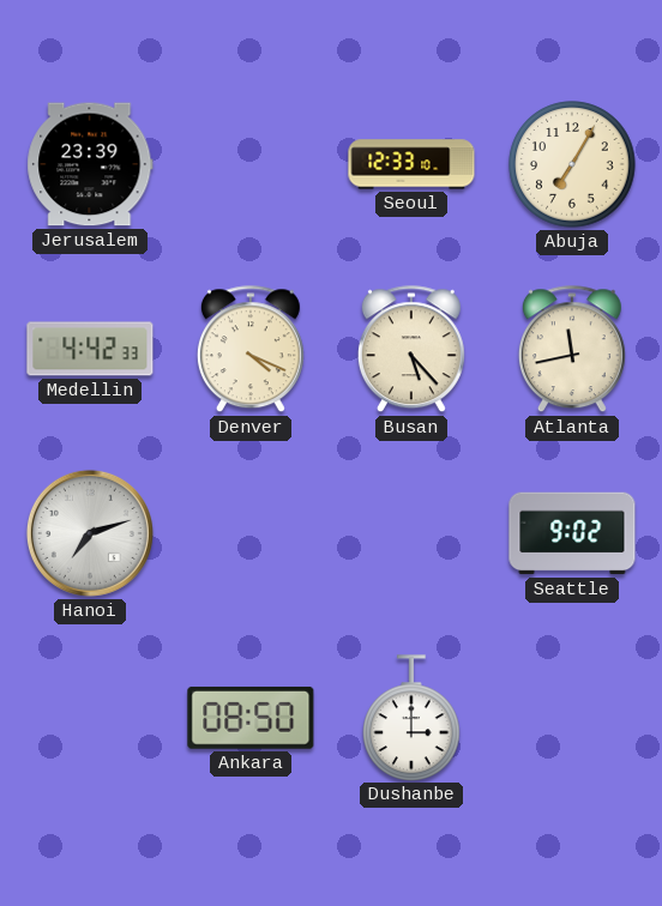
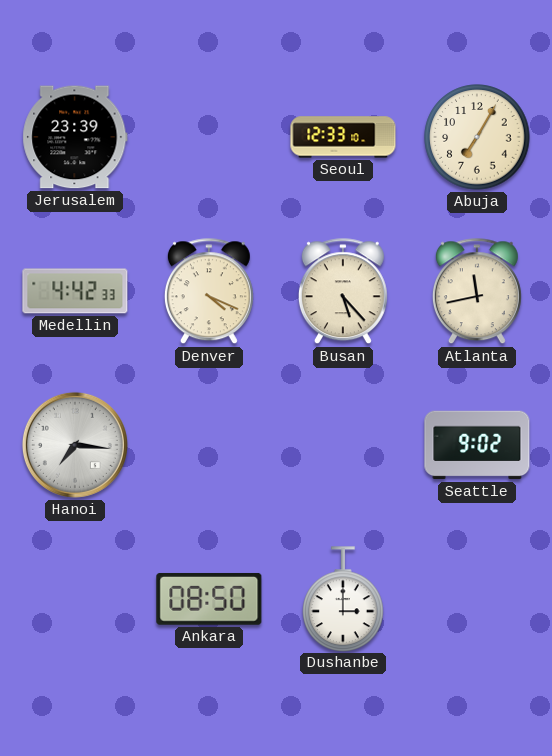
Hanoi: 7:12 -> 7:16 (75, 445)
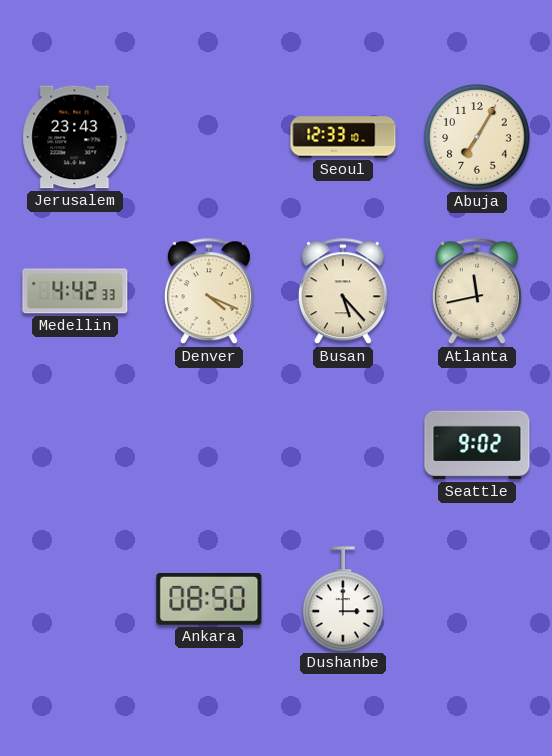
Jerusalem: 23:39 -> 23:43 (75, 137)
Hanoi: 7:16 -> none (75, 445)
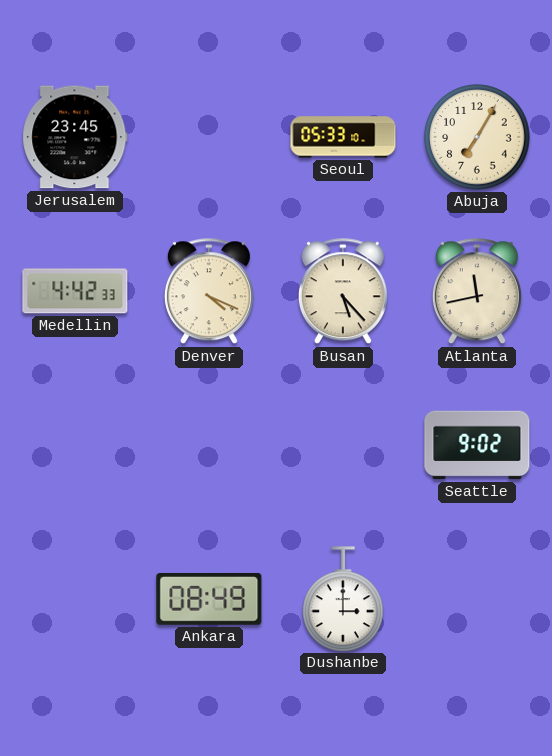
Jerusalem: 23:43 -> 23:45 (75, 137)
Seoul: 12:33 -> 05:33 (343, 137)
Ankara: 08:50 -> 08:49 (209, 599)
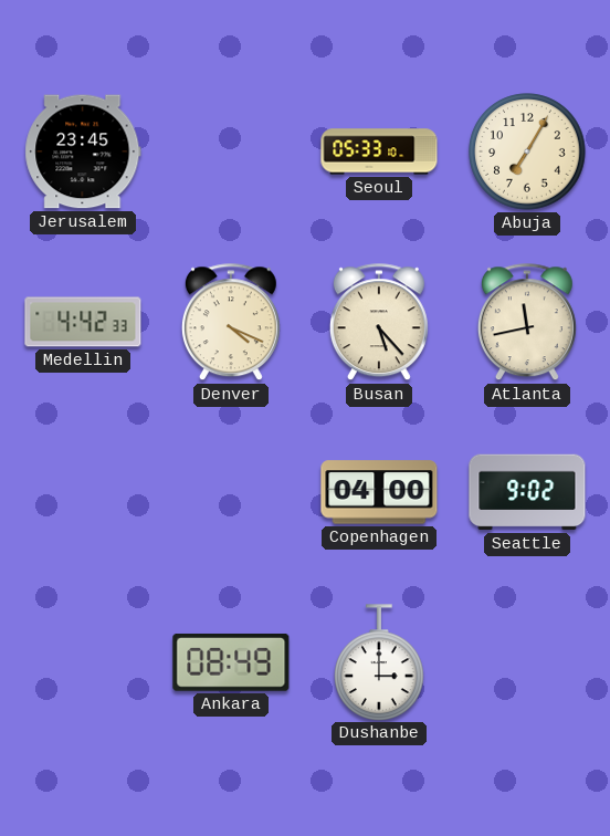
Copenhagen: none -> 04:00 (379, 492)
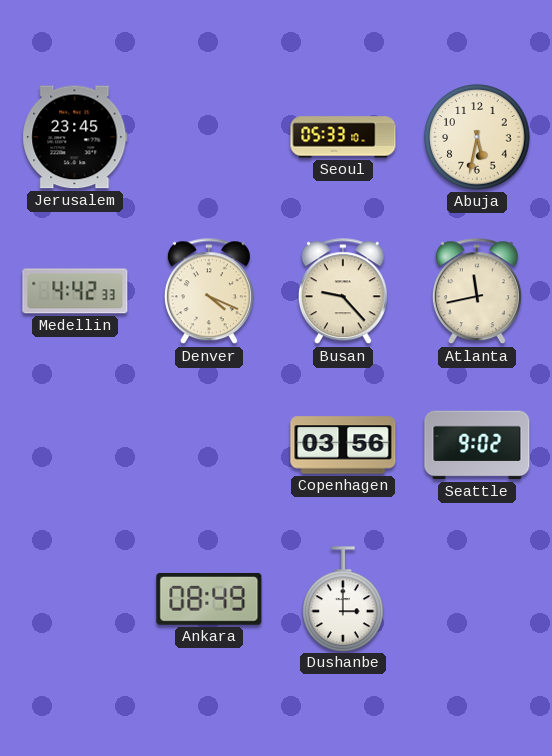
Abuja: 7:05 -> 5:32 (477, 137)
Busan: 5:23 -> 9:23 (343, 292)
Copenhagen: 04:00 -> 03:56 (343, 445)
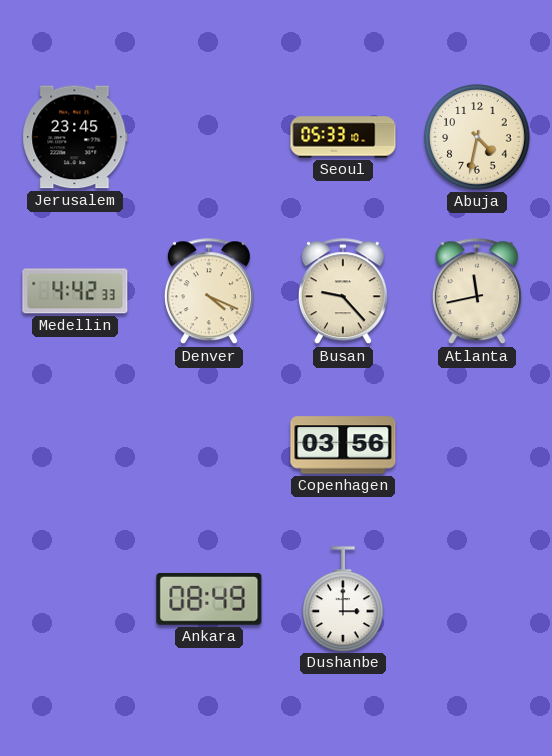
Abuja: 5:32 -> 4:32 (477, 137)
Seattle: 9:02 -> none (477, 445)
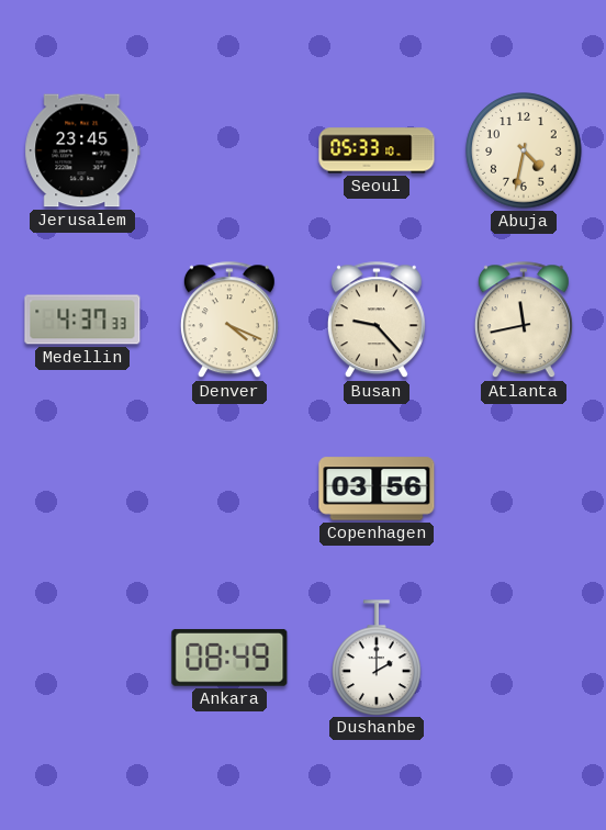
Medellin: 4:42 -> 4:37 (82, 319)
Dushanbe: 3:00 -> 2:00 (377, 658)
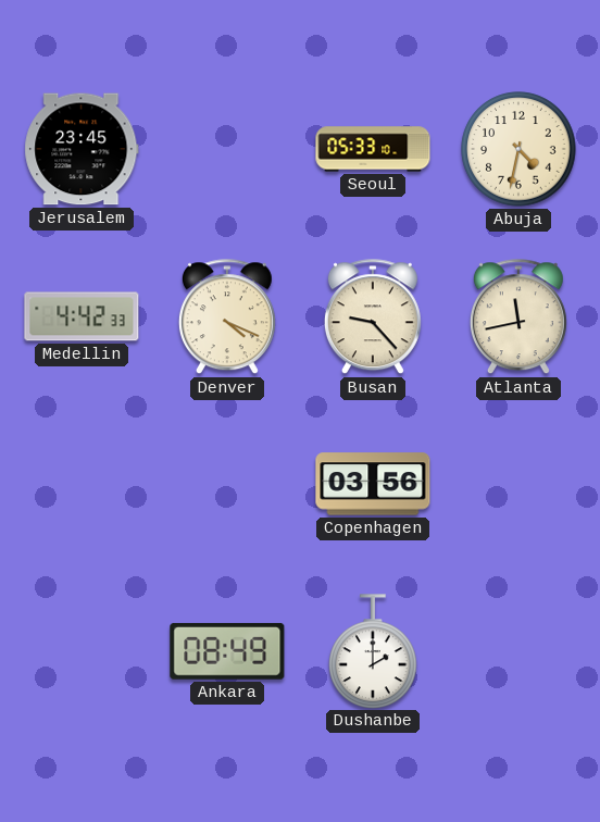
Medellin: 4:37 -> 4:42 (82, 316)
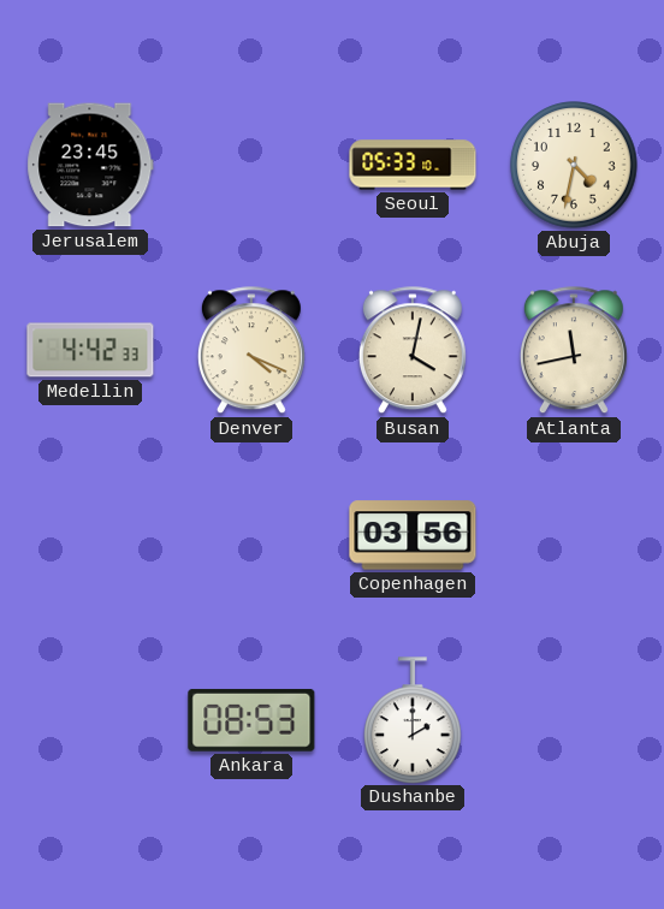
Busan: 9:23 -> 4:02 (413, 351)
Ankara: 08:49 -> 08:53 (251, 720)
